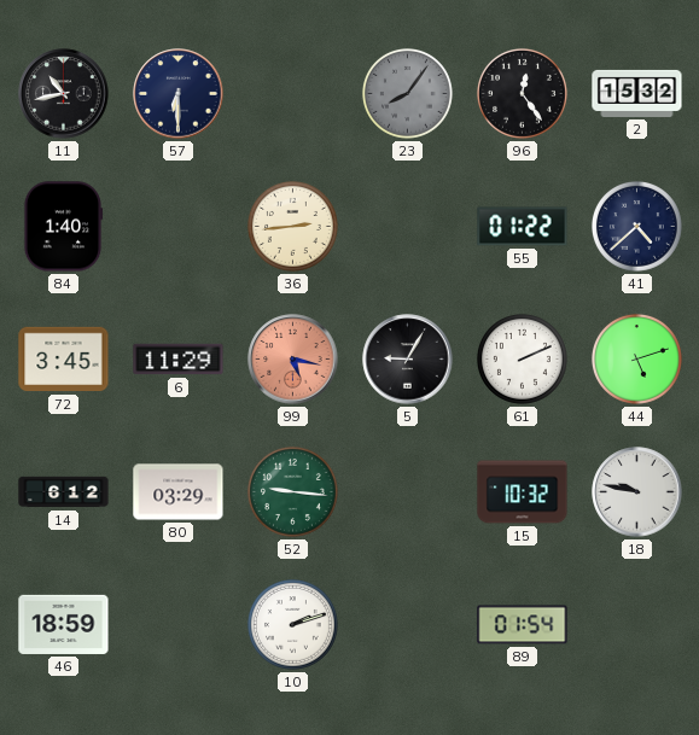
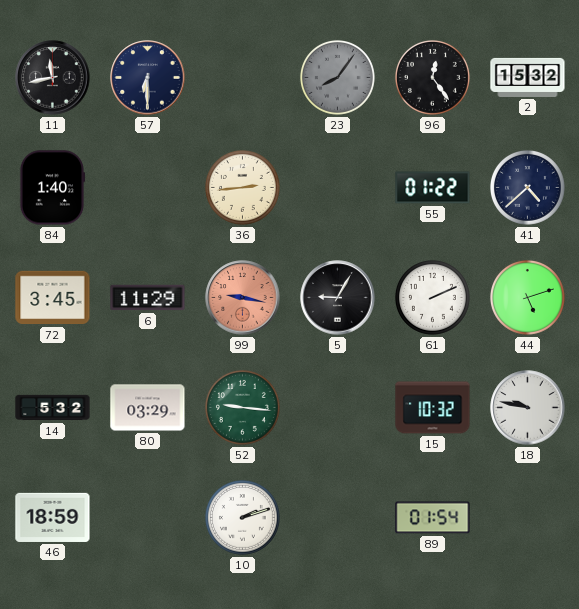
11: 10:43 -> 11:43 (53, 78)
99: 5:17 -> 9:17 (243, 298)
14: 6:12 -> 5:32 (53, 408)
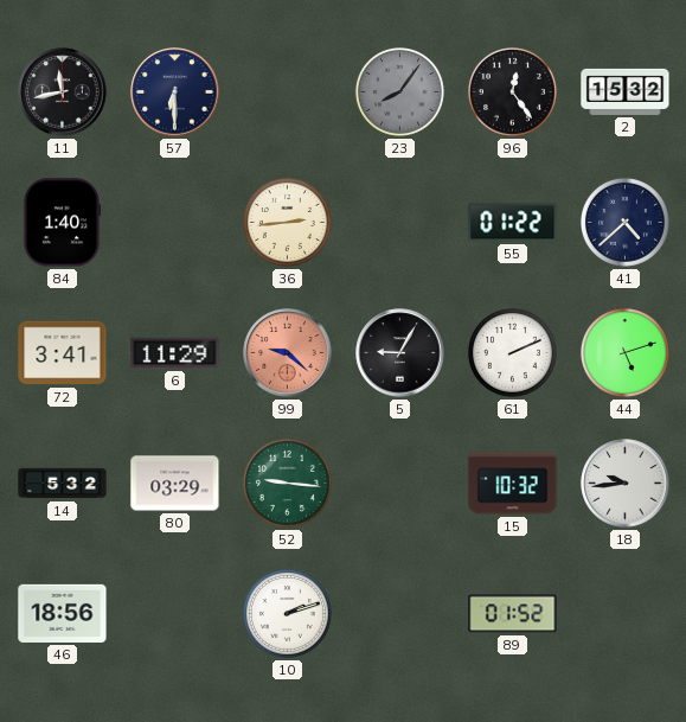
72: 3:45 -> 3:41 (63, 353)
99: 9:17 -> 9:22 (288, 353)
18: 9:47 -> 9:44 (626, 484)
46: 18:59 -> 18:56 (63, 613)
89: 01:54 -> 01:52 (513, 614)
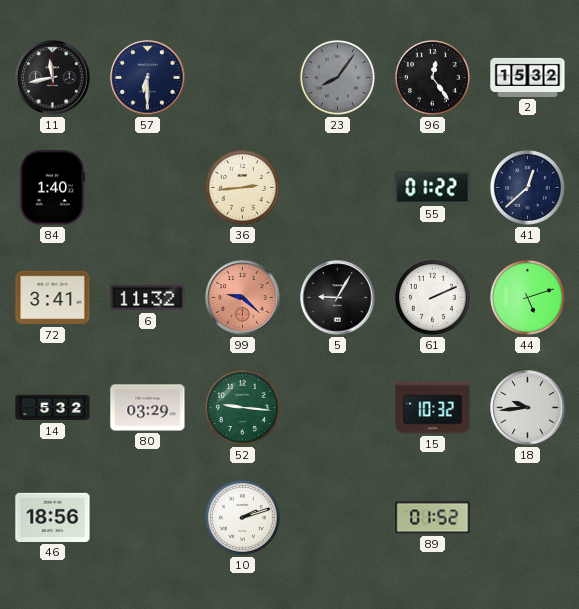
41: 4:38 -> 12:38 (527, 187)
6: 11:29 -> 11:32 (148, 298)
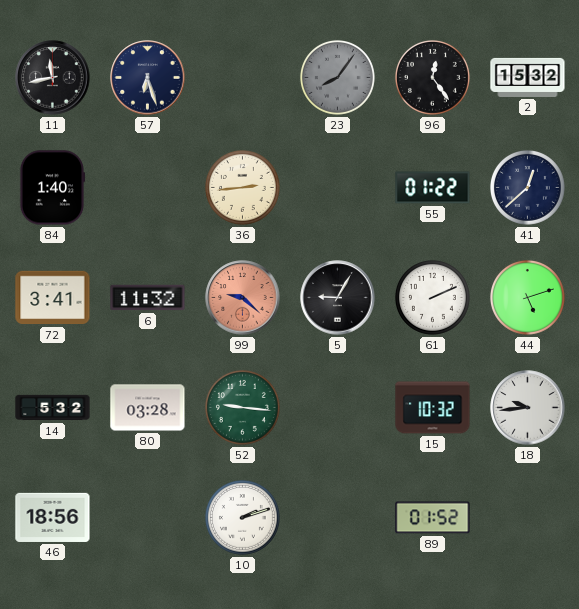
57: 6:30 -> 6:27 (148, 78)
80: 03:29 -> 03:28 (148, 408)
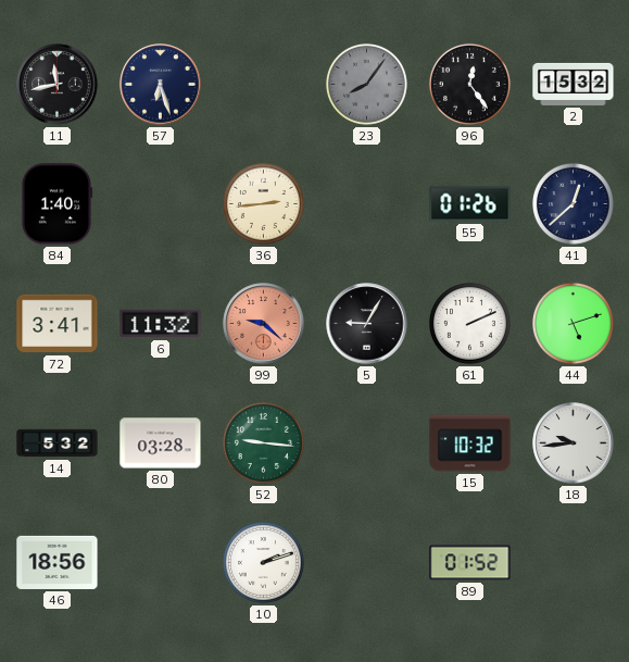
55: 01:22 -> 01:26 (470, 204)
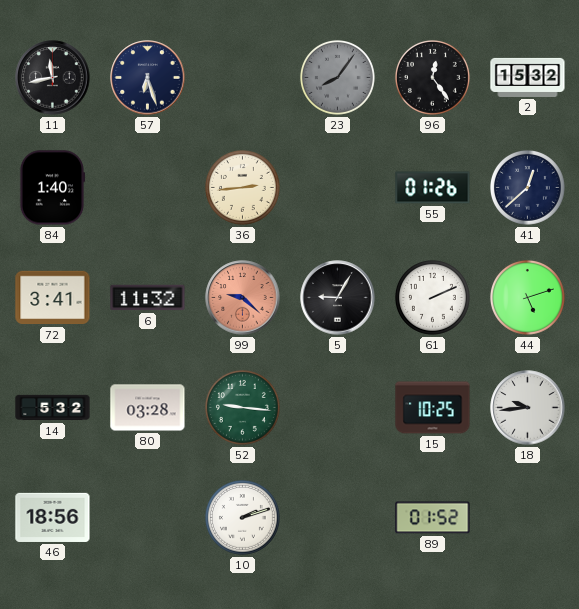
15: 10:32 -> 10:25 (433, 408)
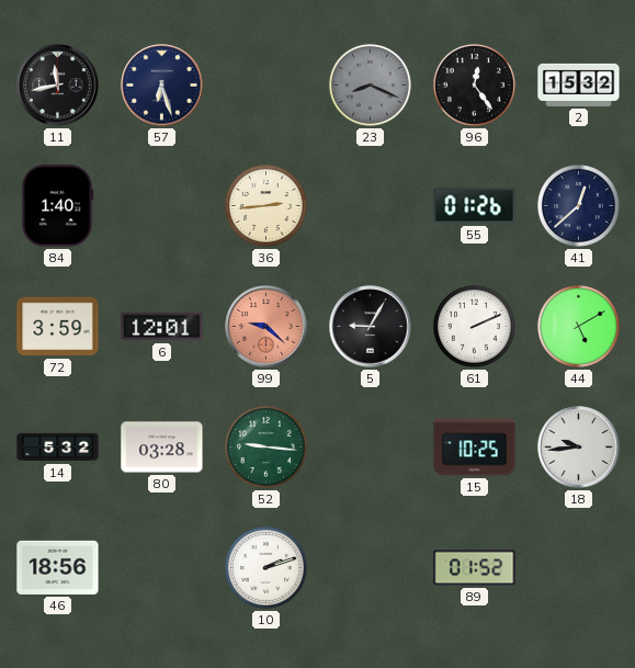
23: 8:06 -> 8:19 (370, 84)
72: 3:41 -> 3:59 (58, 327)
6: 11:32 -> 12:01 (162, 327)
44: 5:12 -> 5:10 (578, 326)
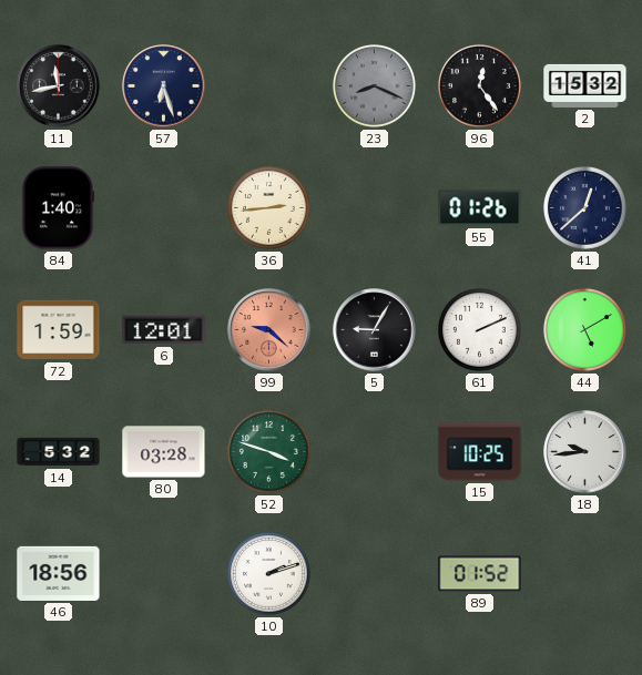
72: 3:59 -> 1:59 (59, 330)
52: 9:16 -> 3:48 (268, 451)
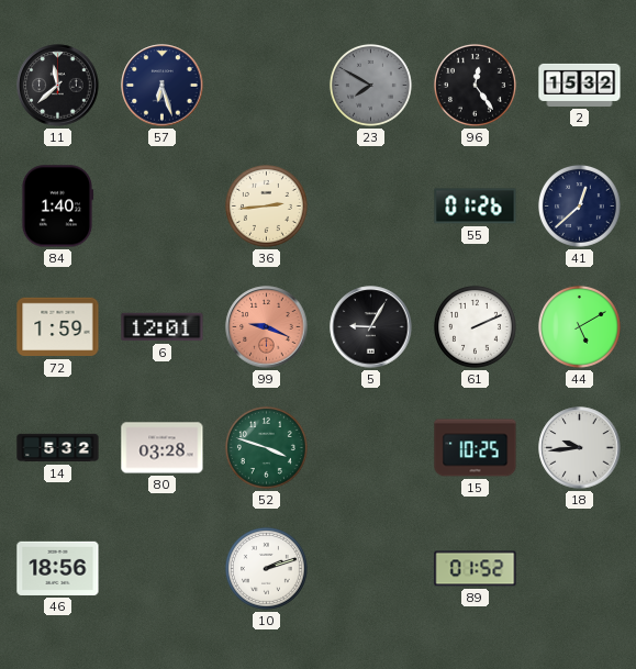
11: 11:43 -> 11:38 (58, 86)
23: 8:19 -> 7:50 (370, 85)
99: 9:22 -> 9:19 (267, 327)
